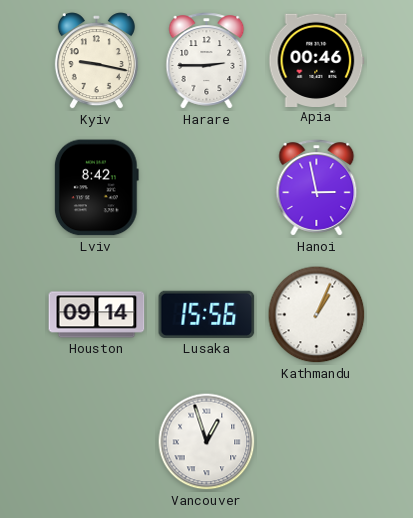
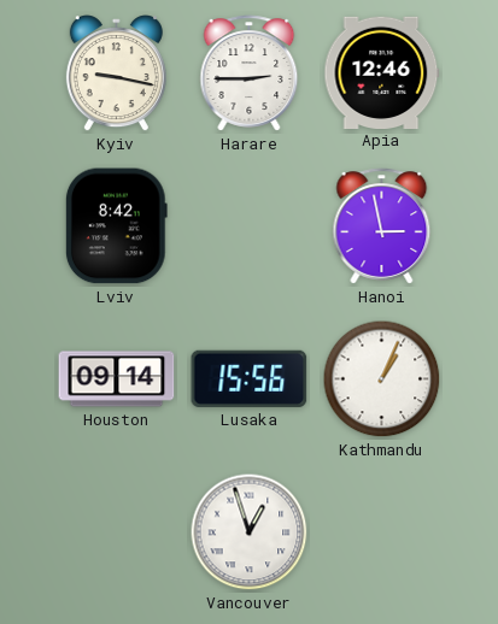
Apia: 00:46 -> 12:46 (382, 72)
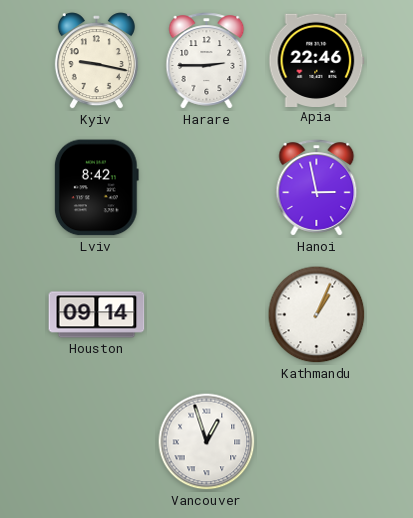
Apia: 12:46 -> 22:46 (317, 60)
Lusaka: 15:56 -> none (250, 378)
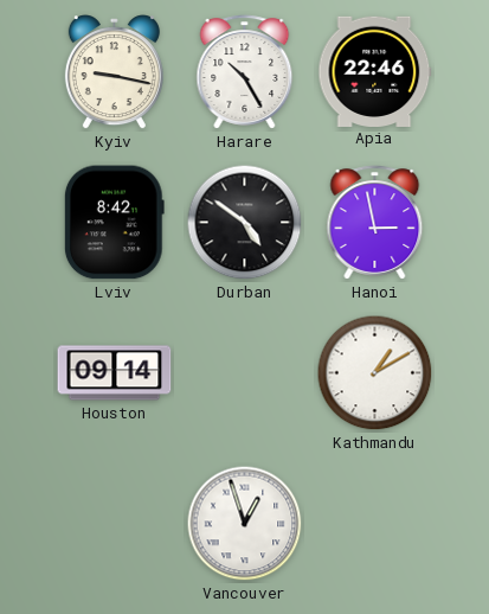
Harare: 2:45 -> 10:25 (245, 72)
Durban: none -> 4:51 (245, 223)
Kathmandu: 1:04 -> 1:10 (375, 373)
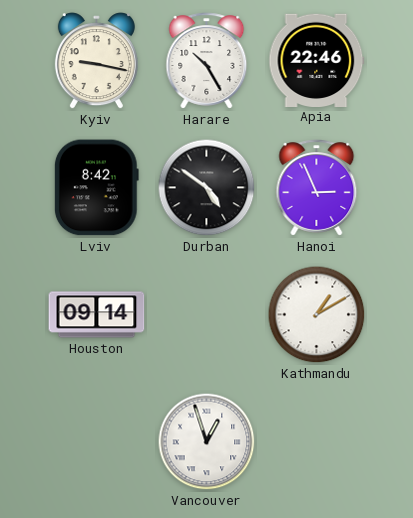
Hanoi: 2:58 -> 2:56 (317, 188)
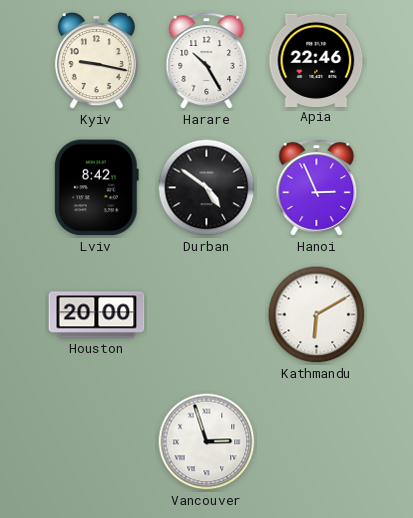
Houston: 09:14 -> 20:00 (97, 315)
Kathmandu: 1:10 -> 6:10 (317, 315)
Vancouver: 12:57 -> 2:57 (207, 442)
